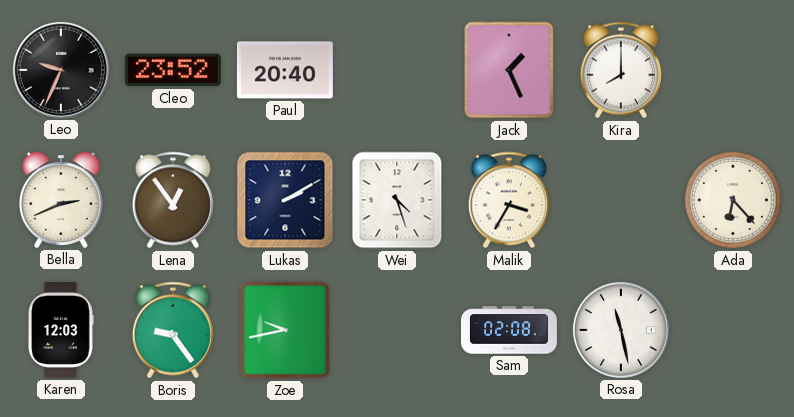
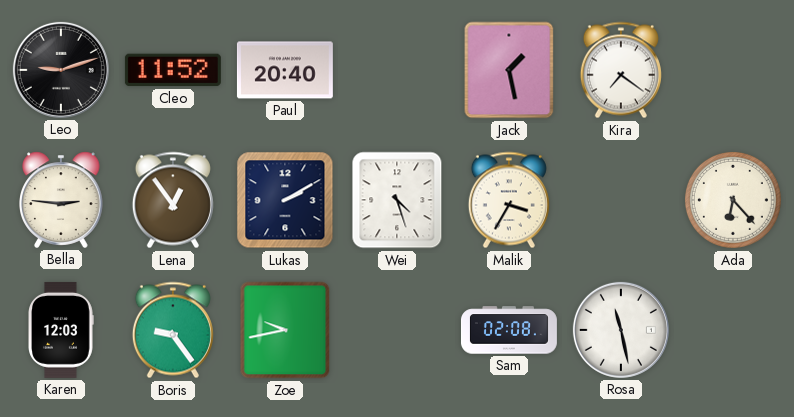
Leo: 9:34 -> 9:12 (61, 70)
Cleo: 23:52 -> 11:52 (173, 70)
Jack: 1:26 -> 1:28 (509, 70)
Kira: 8:00 -> 7:21 (621, 70)
Bella: 2:41 -> 2:46 (61, 200)
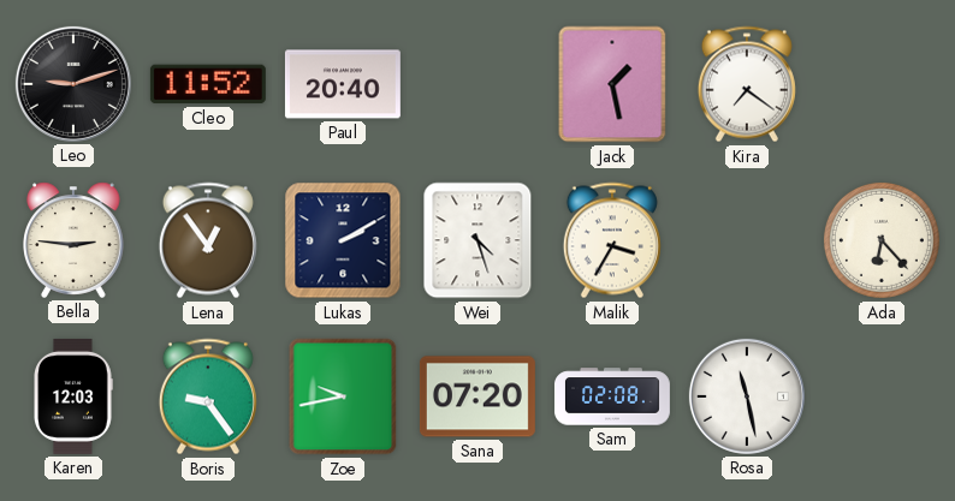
Sana: none -> 07:20 (477, 396)
